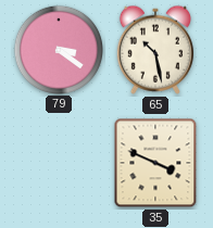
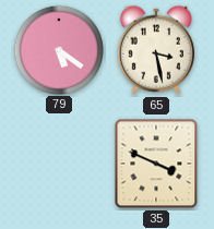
79: 3:21 -> 5:21 (58, 49)
65: 10:28 -> 3:28 (156, 50)
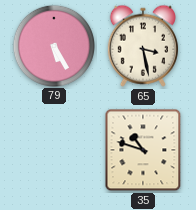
79: 5:21 -> 5:25 (53, 45)
35: 3:49 -> 10:48 (143, 150)
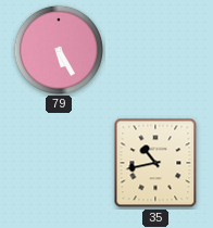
65: 3:28 -> none (143, 46)
35: 10:48 -> 10:43 (155, 163)
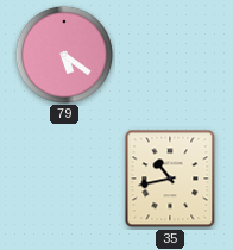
79: 5:25 -> 5:21 (63, 54)
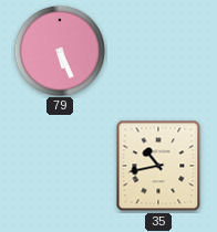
79: 5:21 -> 5:26 (59, 50)
